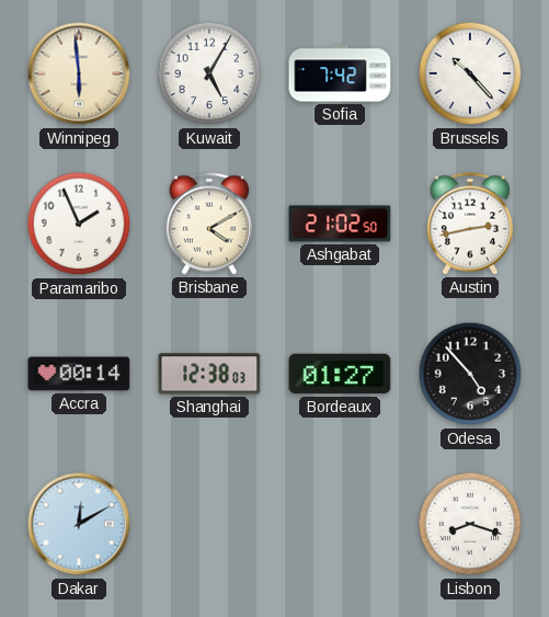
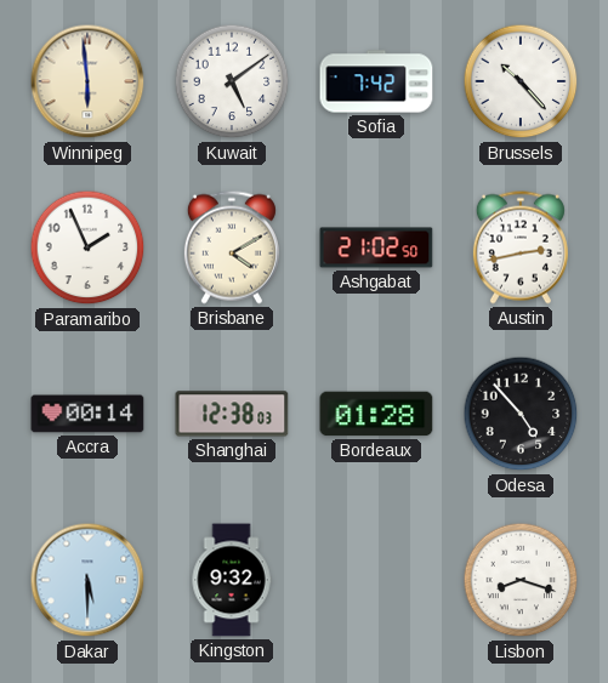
Kuwait: 5:05 -> 5:09 (232, 81)
Bordeaux: 01:27 -> 01:28 (376, 414)
Dakar: 12:10 -> 5:30 (87, 580)
Kingston: none -> 9:32 (232, 580)
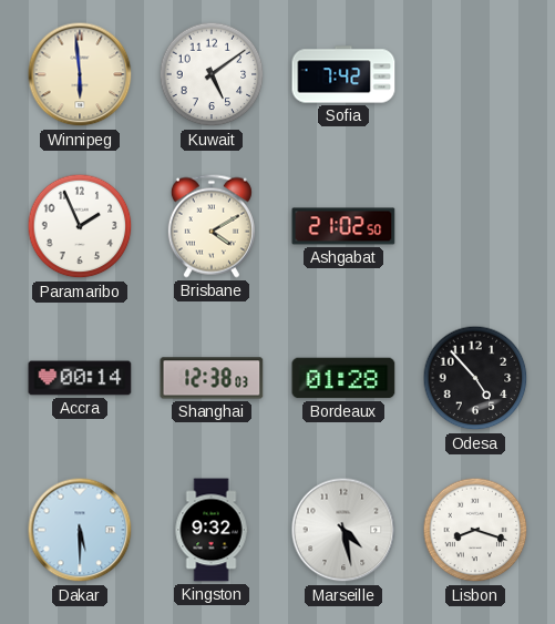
Brussels: 10:23 -> none (521, 81)
Austin: 2:43 -> none (521, 247)
Marseille: none -> 4:28 (343, 530)
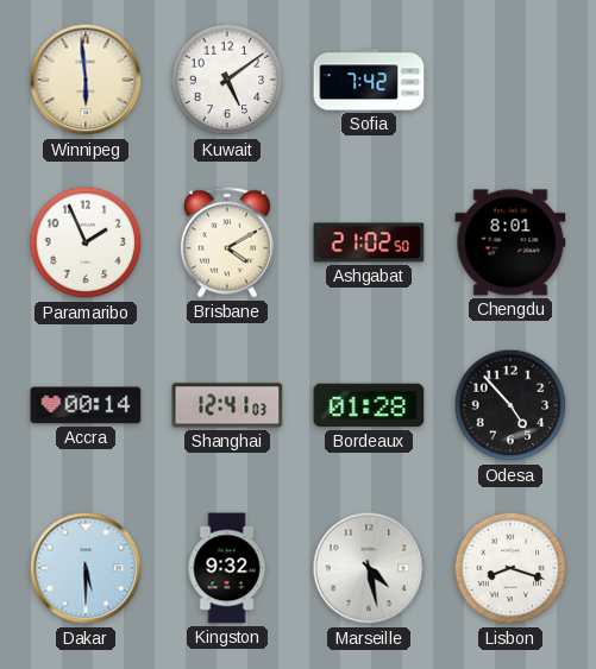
Chengdu: none -> 8:01 (510, 242)
Shanghai: 12:38 -> 12:41 (227, 405)
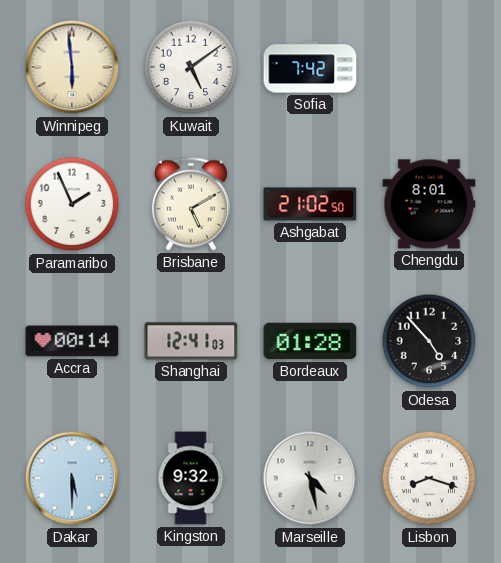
Brisbane: 4:10 -> 5:10 (191, 204)
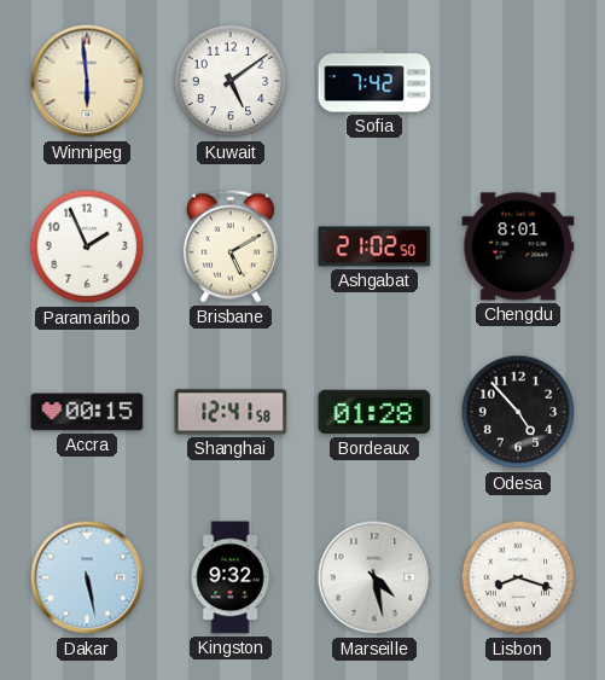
Accra: 00:14 -> 00:15 (87, 412)
Shanghai: 12:41:03 -> 12:41:58 (231, 412)
Dakar: 5:30 -> 5:28 (87, 577)
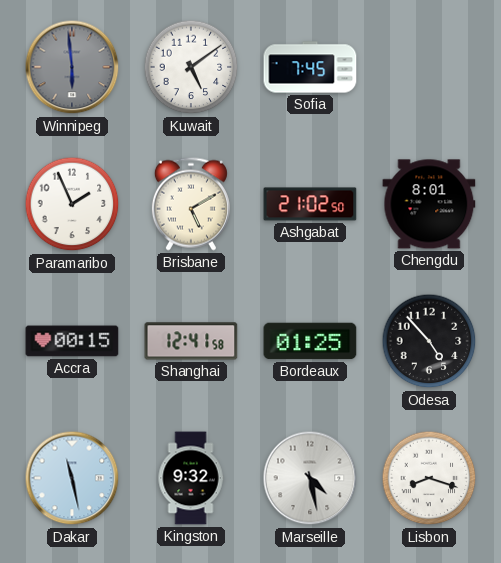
Winnipeg dial: cream -> grey (72, 67)
Sofia: 7:42 -> 7:45 (310, 67)
Bordeaux: 01:28 -> 01:25 (310, 341)
Dakar: 5:28 -> 11:28 (72, 478)
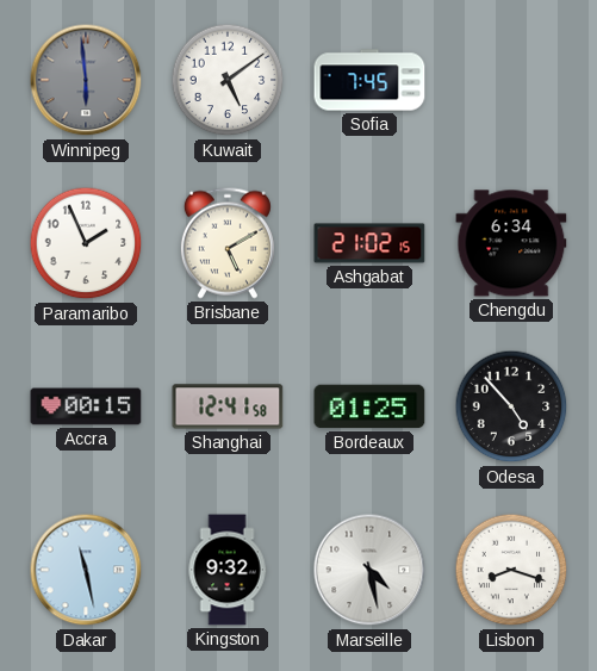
Ashgabat: 21:02:50 -> 21:02:15 (369, 243)
Chengdu: 8:01 -> 6:34 (511, 243)
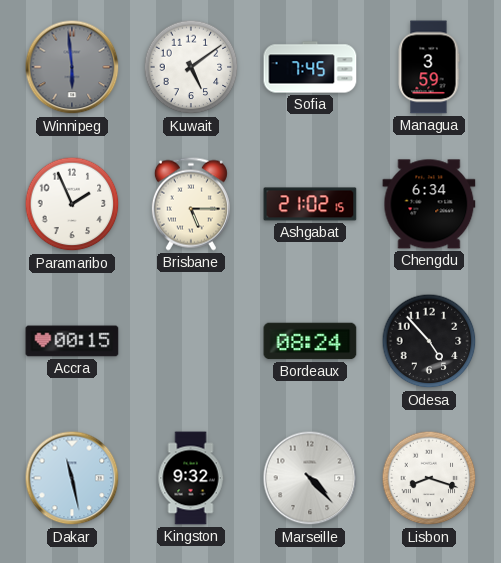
Managua: none -> 3:59 (429, 67)
Brisbane: 5:10 -> 5:15 (191, 204)
Shanghai: 12:41 -> none (228, 406)
Bordeaux: 01:25 -> 08:24 (310, 341)
Marseille: 4:28 -> 4:23 (310, 478)
